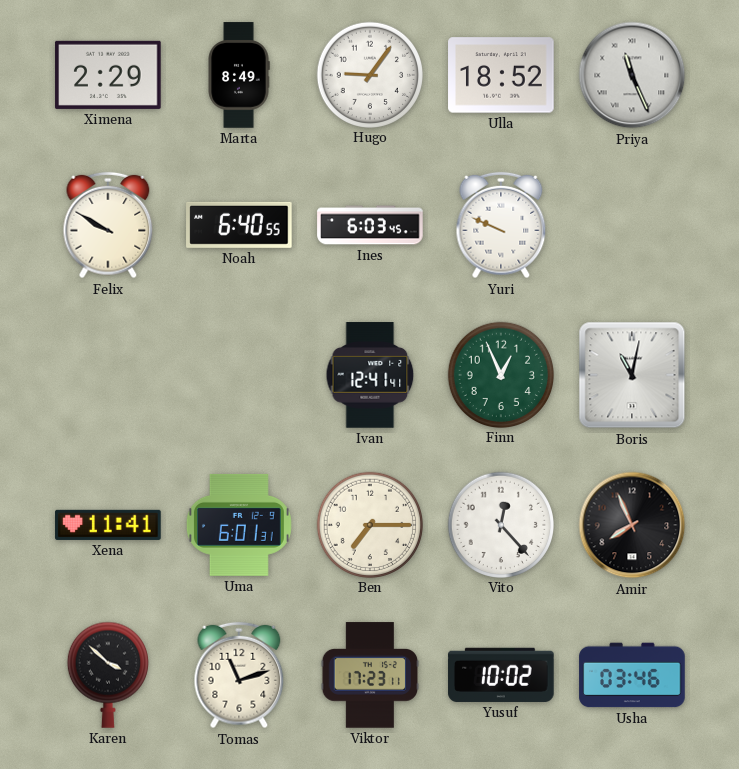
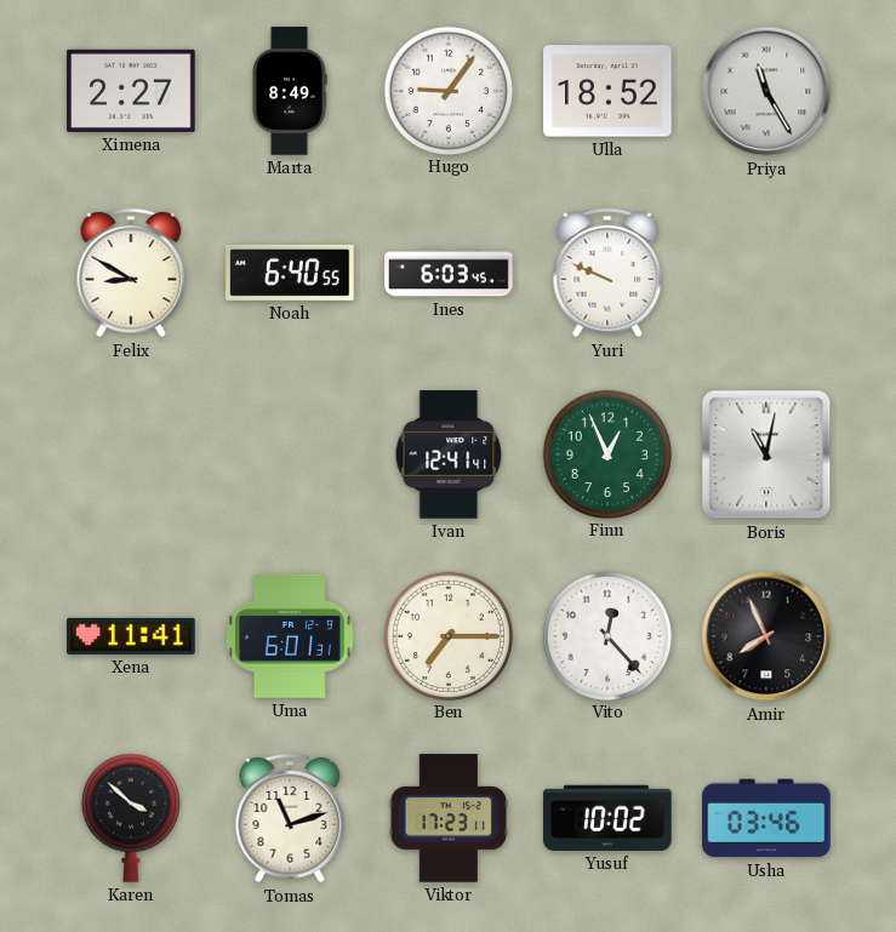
Ximena: 2:29 -> 2:27 (131, 91)
Priya: 11:26 -> 11:25 (766, 91)
Felix: 9:50 -> 8:50 (131, 273)
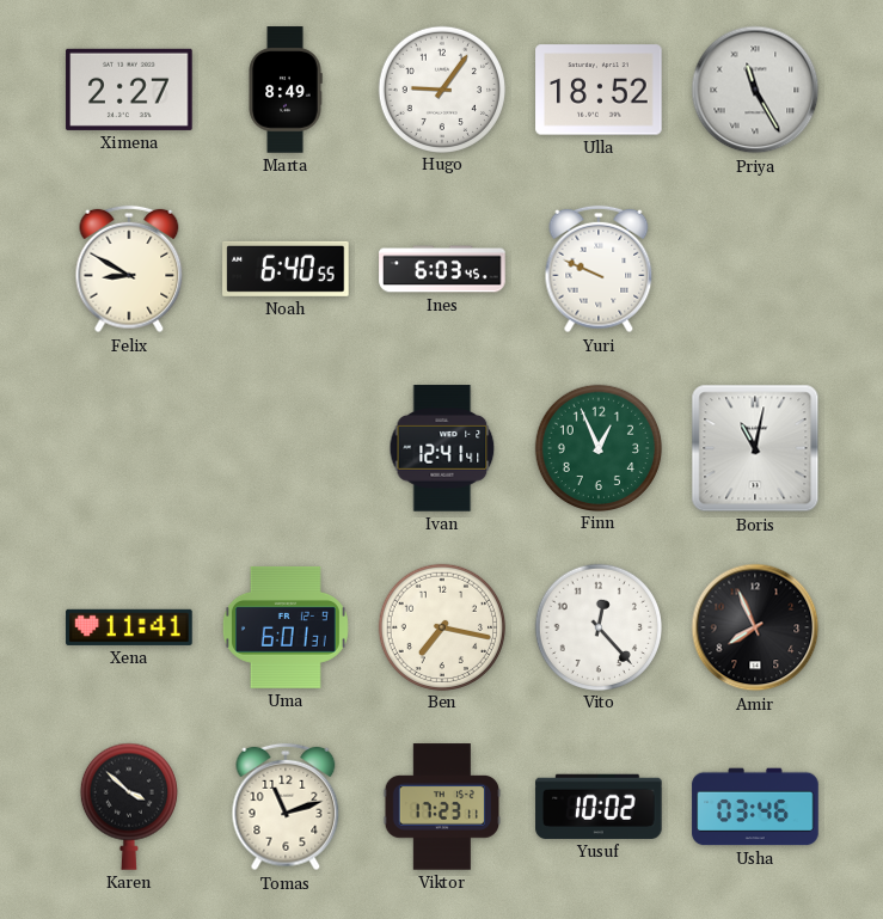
Ben: 7:15 -> 7:17 (441, 626)
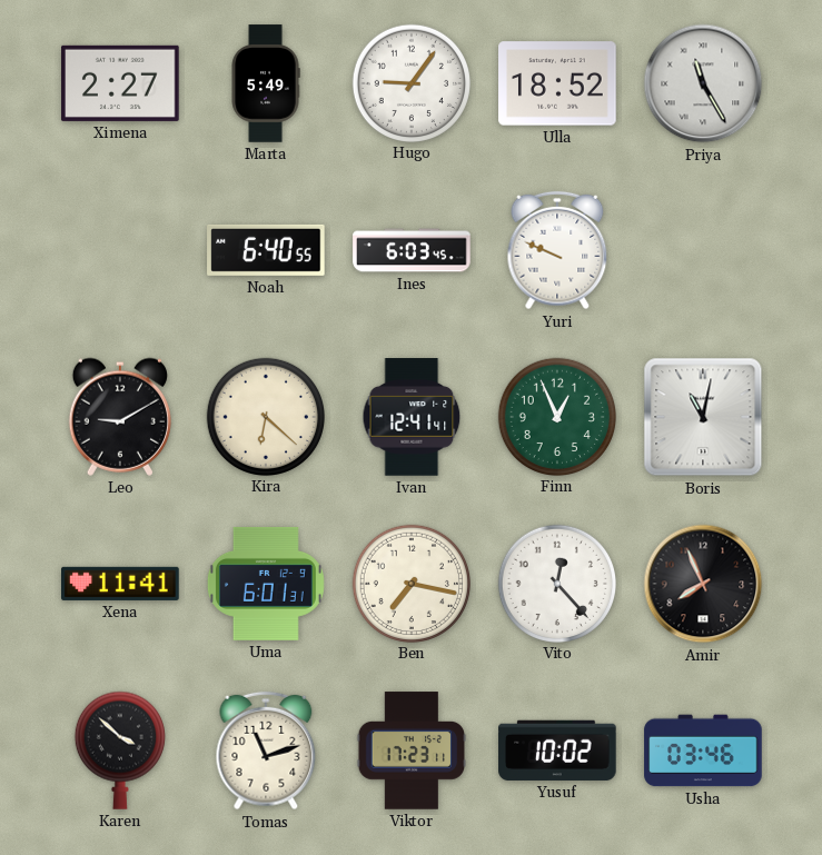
Marta: 8:49 -> 5:49 (266, 83)
Felix: 8:50 -> none (129, 269)
Leo: none -> 9:10 (119, 417)
Kira: none -> 6:22 (265, 416)
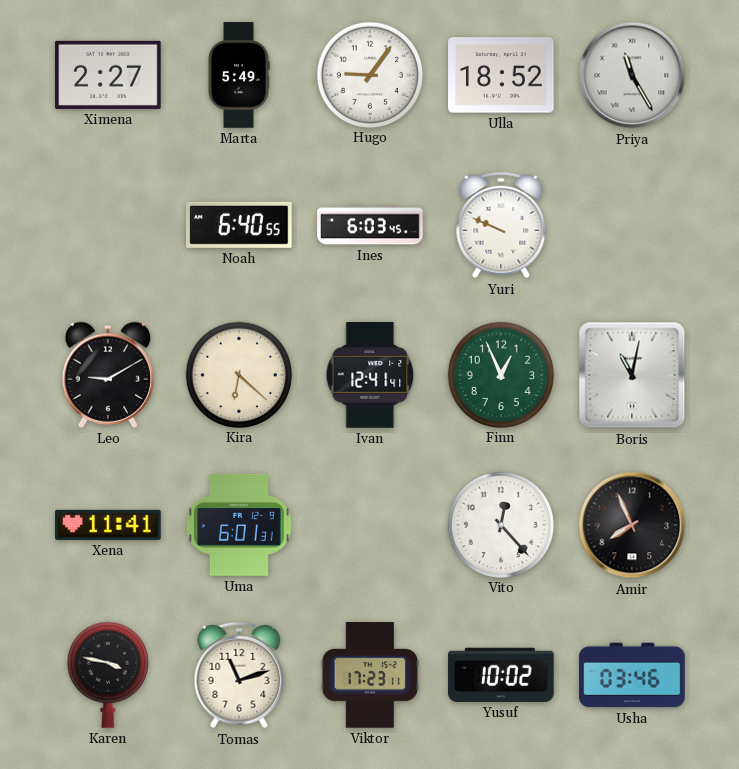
Ben: 7:17 -> none (410, 583)
Karen: 3:52 -> 3:47 (108, 675)
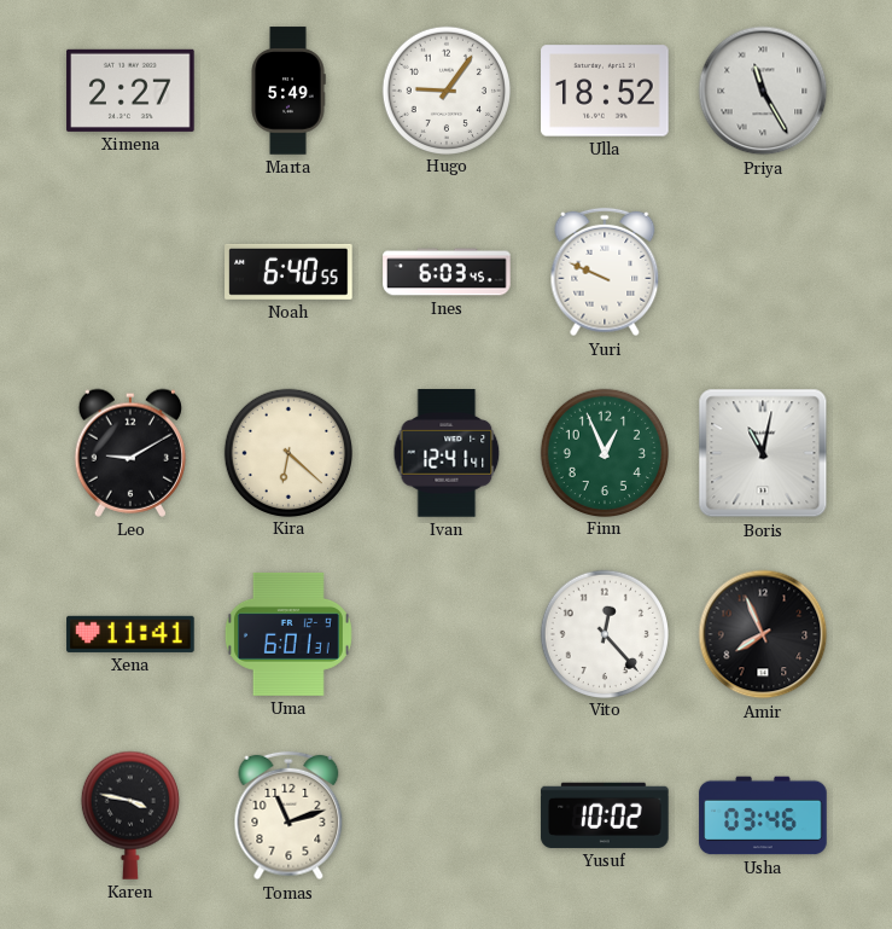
Viktor: 17:23 -> none (370, 675)
